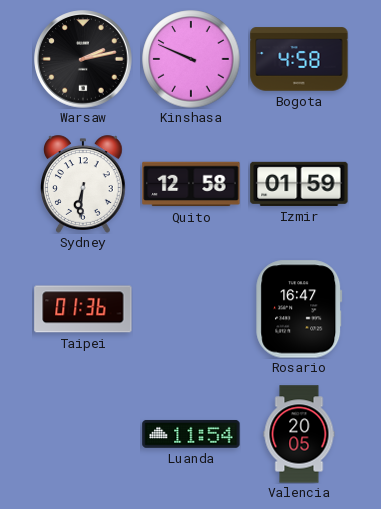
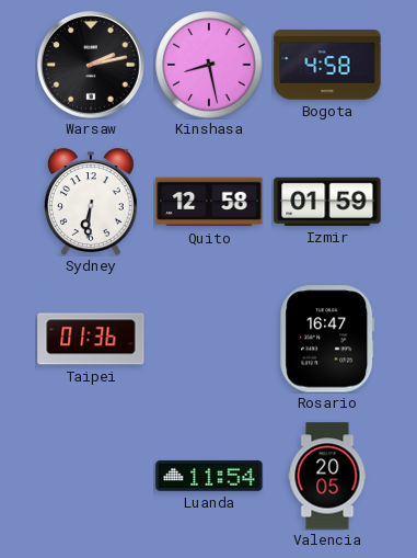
Kinshasa: 9:49 -> 8:28 (209, 65)
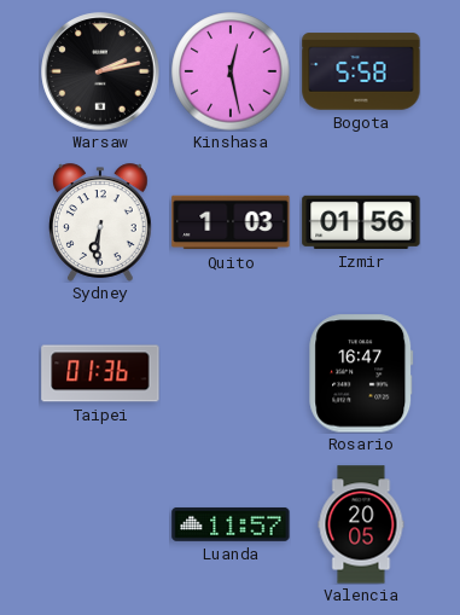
Kinshasa: 8:28 -> 12:28 (231, 71)
Bogota: 4:58 -> 5:58 (361, 71)
Quito: 12:58 -> 1:03 (231, 222)
Izmir: 01:59 -> 01:56 (361, 222)
Luanda: 11:54 -> 11:57 (231, 524)
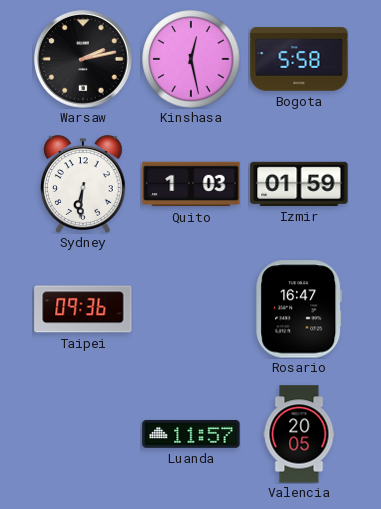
Izmir: 01:56 -> 01:59 (299, 184)
Taipei: 01:36 -> 09:36 (83, 309)
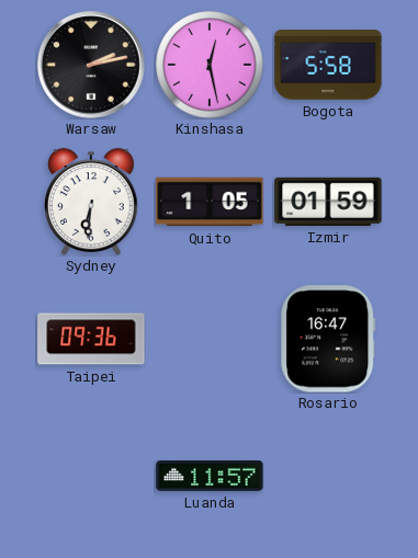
Quito: 1:03 -> 1:05 (210, 202)
Valencia: 20:05 -> none (299, 434)
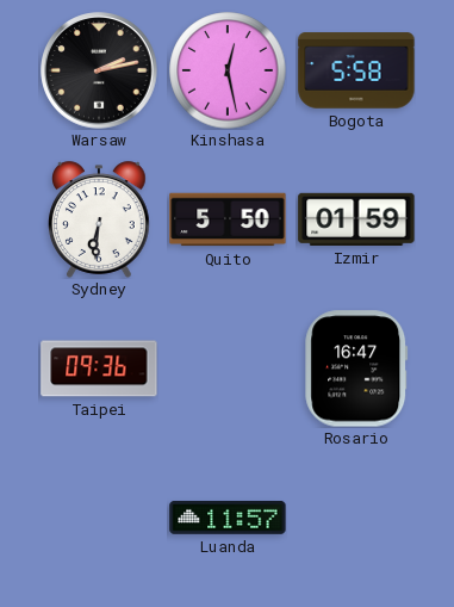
Quito: 1:05 -> 5:50 (228, 219)
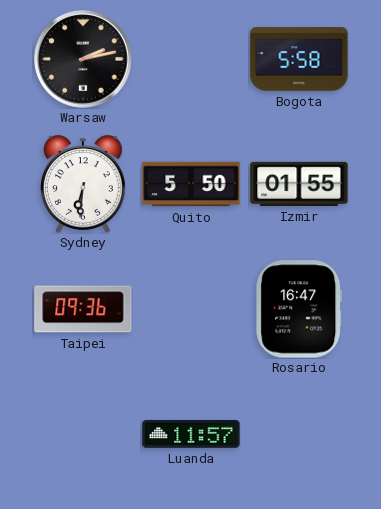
Kinshasa: 12:28 -> none (228, 70)
Izmir: 01:59 -> 01:55 (299, 184)
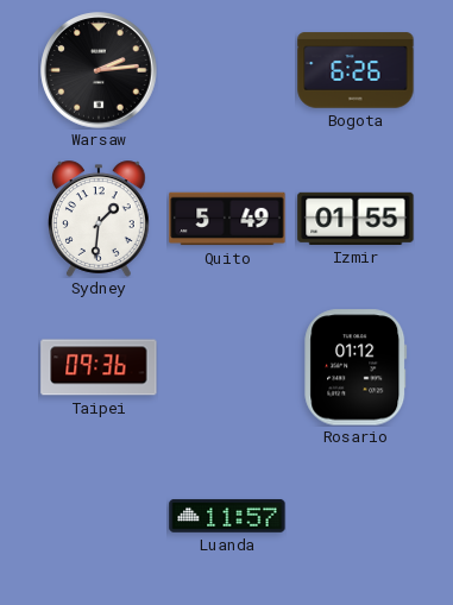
Warsaw: 2:13 -> 2:14 (99, 70)
Bogota: 5:58 -> 6:26 (356, 70)
Sydney: 6:31 -> 1:31 (100, 219)
Quito: 5:50 -> 5:49 (227, 219)
Rosario: 16:47 -> 01:12 (356, 367)
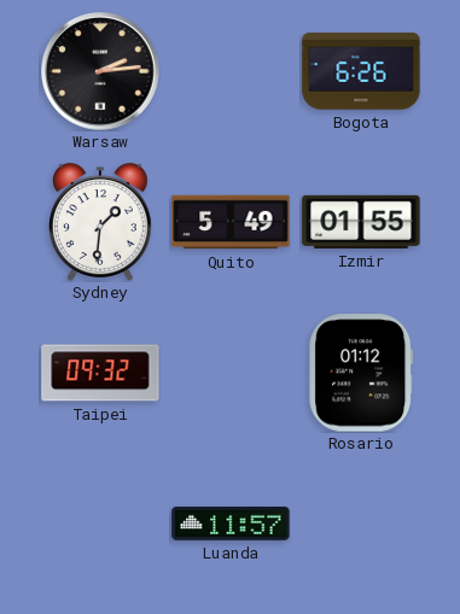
Taipei: 09:36 -> 09:32 (100, 373)
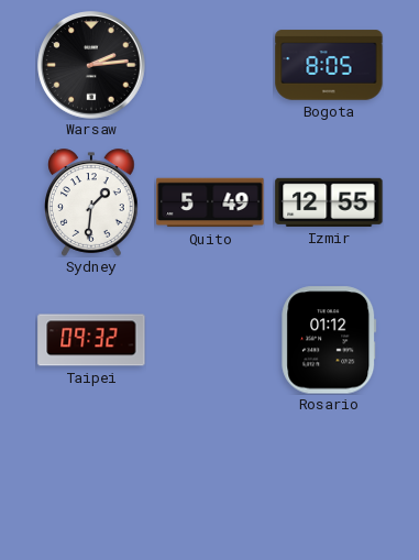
Bogota: 6:26 -> 8:05 (329, 65)
Izmir: 01:55 -> 12:55 (329, 202)
Luanda: 11:57 -> none (231, 524)
